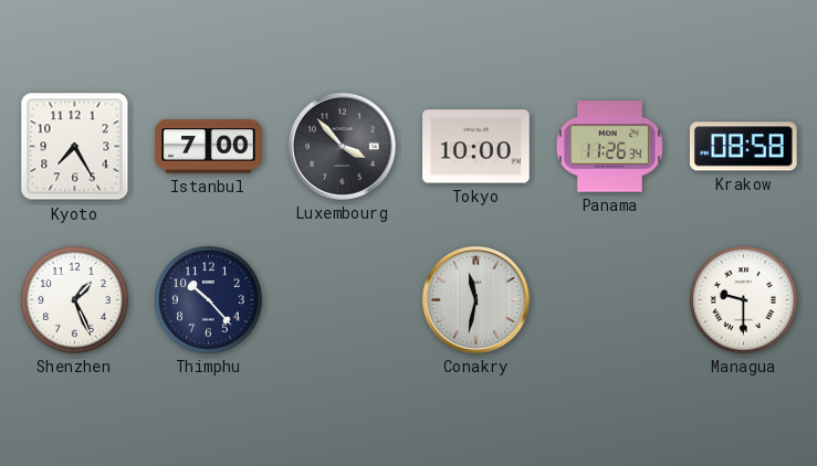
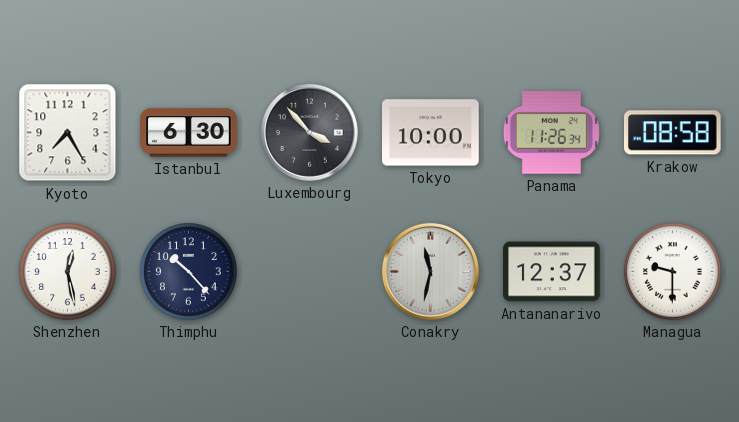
Istanbul: 7:00 -> 6:30 (189, 133)
Shenzhen: 1:26 -> 12:28 (68, 272)
Antananarivo: none -> 12:37 (552, 272)
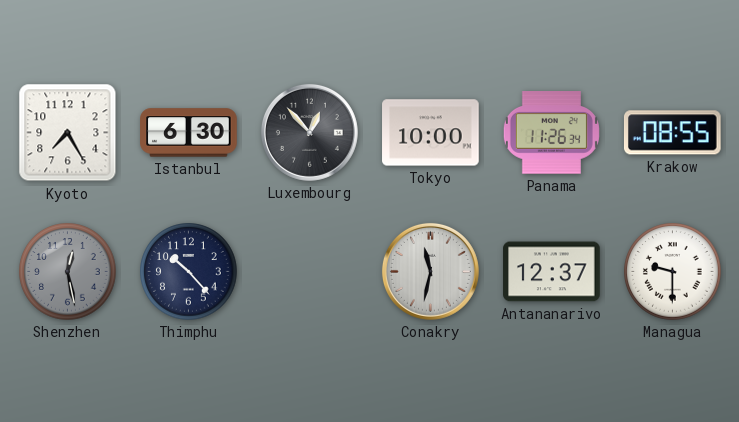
Luxembourg: 3:53 -> 12:53 (309, 132)
Krakow: 08:58 -> 08:55 (673, 133)
Shenzhen dial: white -> grey (68, 272)
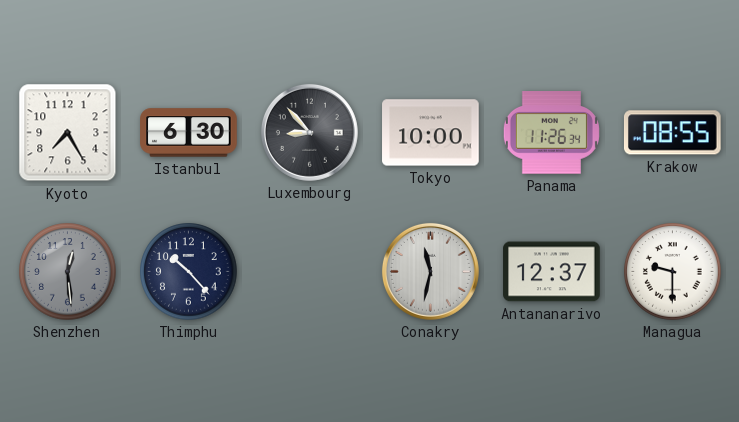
Luxembourg: 12:53 -> 8:53 (309, 132)
Shenzhen: 12:28 -> 12:29 (68, 272)
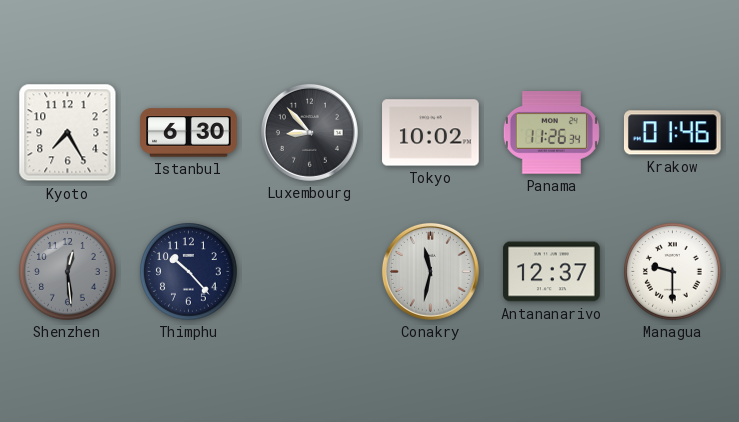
Tokyo: 10:00 -> 10:02 (431, 133)
Krakow: 08:55 -> 01:46 (673, 133)
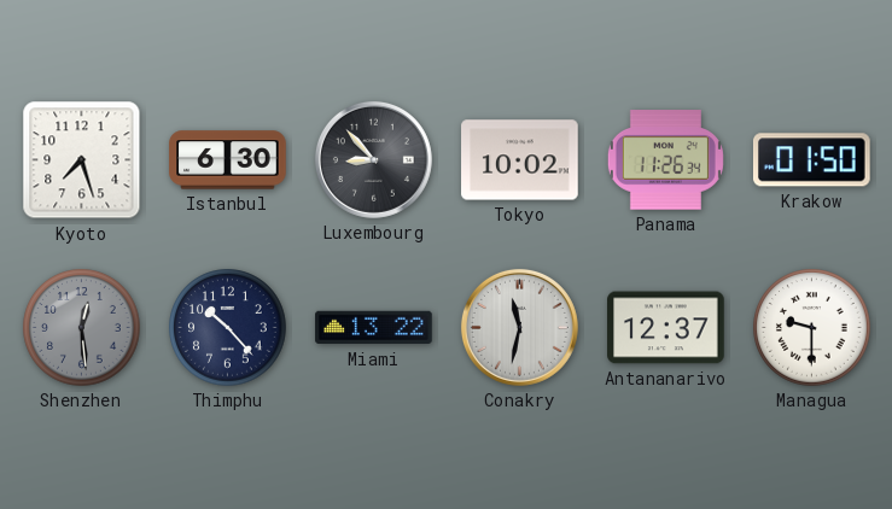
Kyoto: 7:25 -> 7:27 (82, 160)
Krakow: 01:46 -> 01:50 (812, 160)
Miami: none -> 13:22 (374, 328)
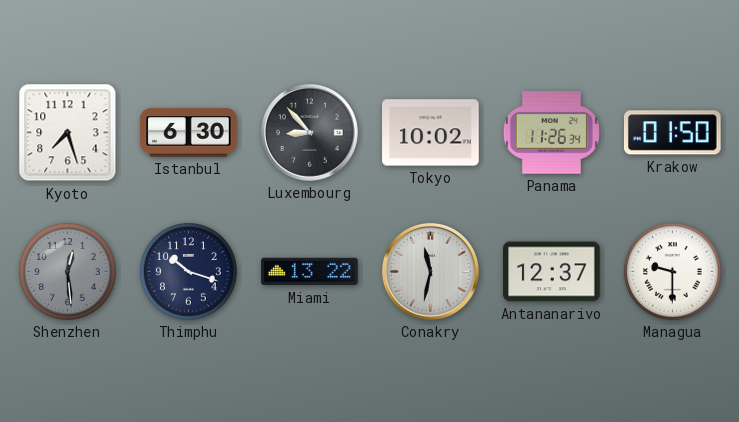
Thimphu: 10:23 -> 10:18 (189, 272)
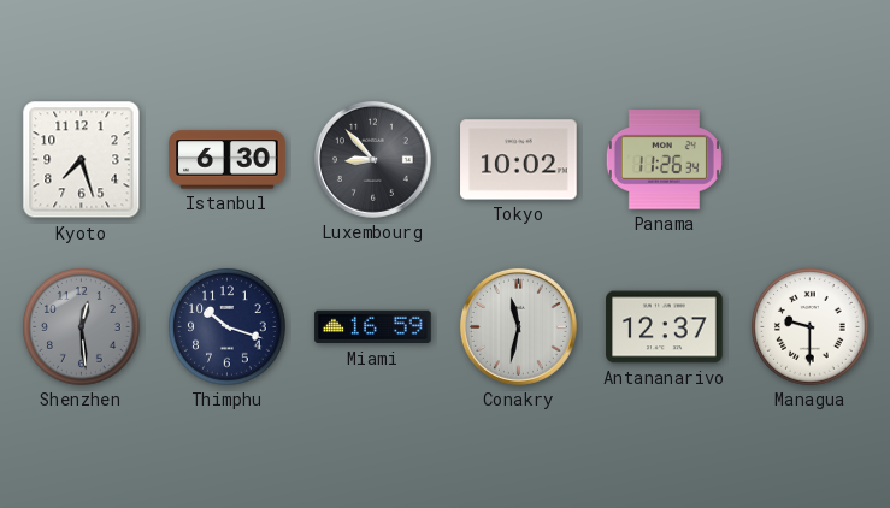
Krakow: 01:50 -> none (673, 133)
Miami: 13:22 -> 16:59 (373, 327)
